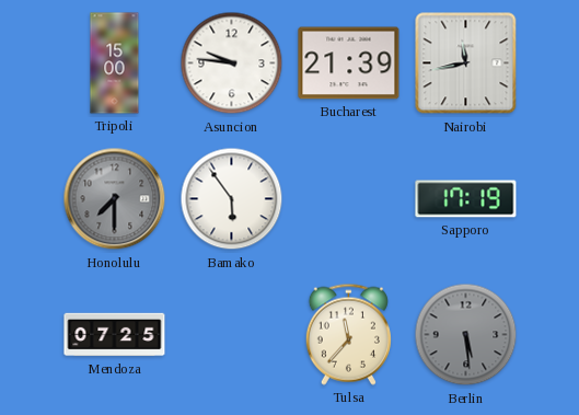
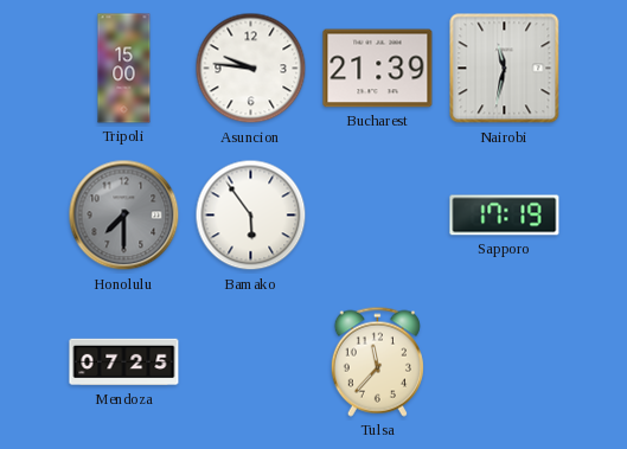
Nairobi: 11:43 -> 11:32 (505, 69)
Berlin: 5:29 -> none (466, 335)
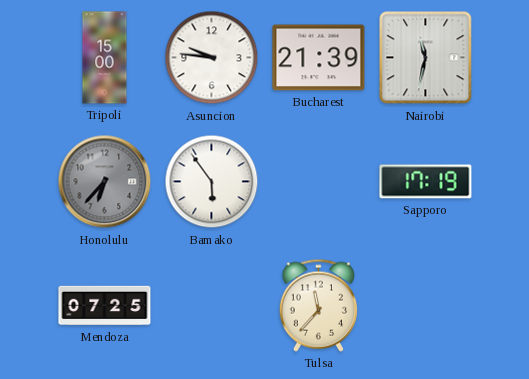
Honolulu: 7:30 -> 6:37 (105, 182)
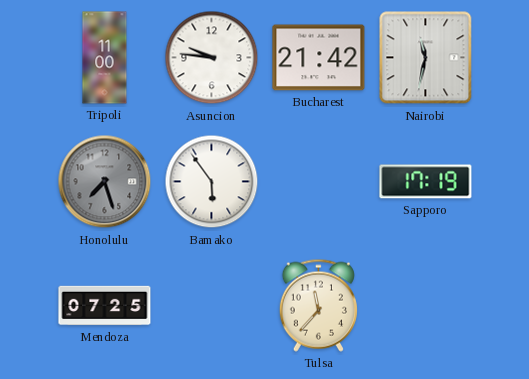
Tripoli: 15:00 -> 11:00 (105, 58)
Bucharest: 21:39 -> 21:42 (319, 58)
Honolulu: 6:37 -> 7:27 (105, 182)
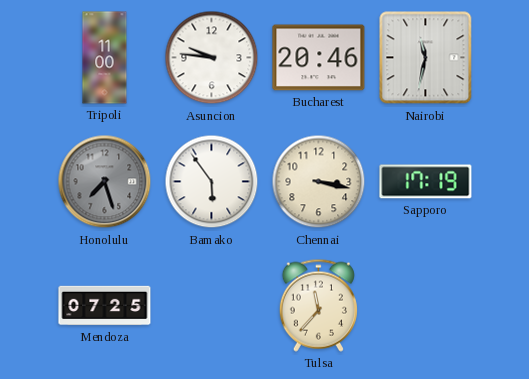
Bucharest: 21:42 -> 20:46 (319, 58)
Chennai: none -> 3:17 (319, 182)
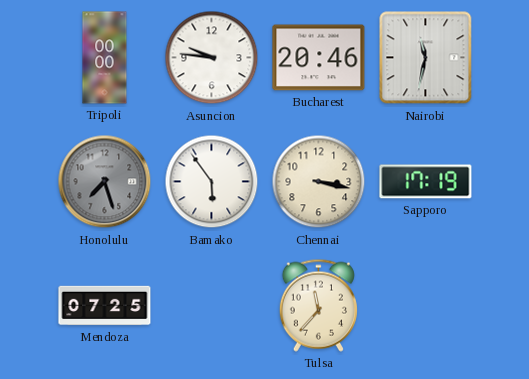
Tripoli: 11:00 -> 00:00 (105, 58)
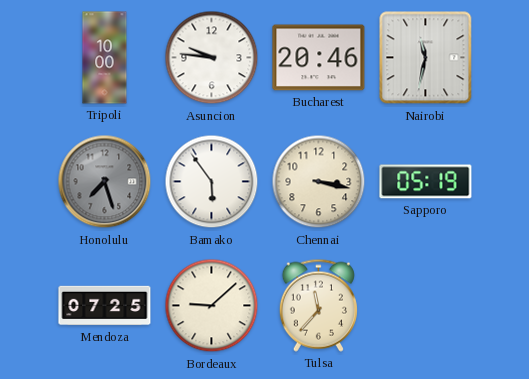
Tripoli: 00:00 -> 10:00 (105, 58)
Sapporo: 17:19 -> 05:19 (426, 182)
Bordeaux: none -> 9:08 (212, 306)
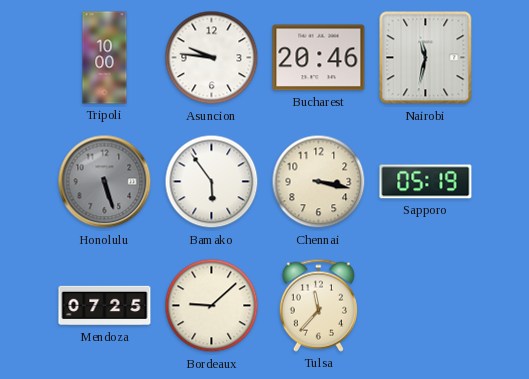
Honolulu: 7:27 -> 5:27 (105, 182)
